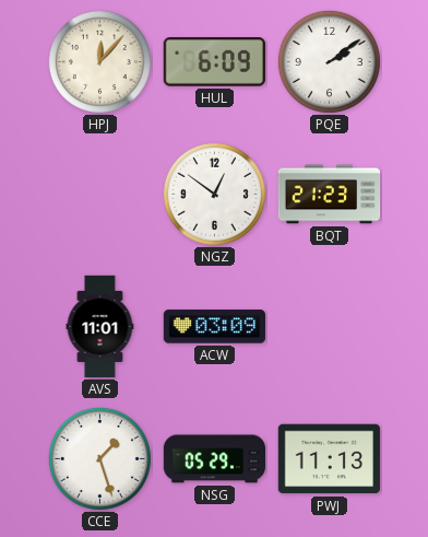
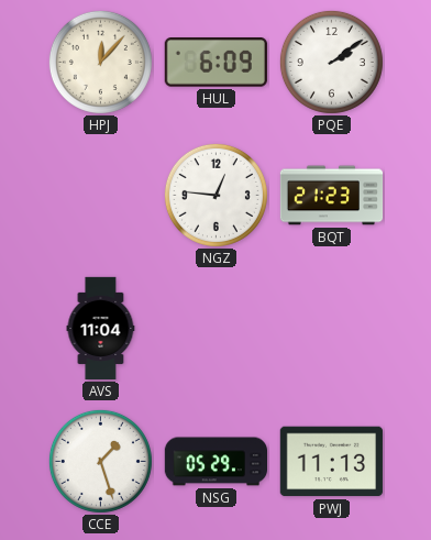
NGZ: 12:51 -> 12:46 (215, 195)
AVS: 11:01 -> 11:04 (101, 329)
ACW: 03:09 -> none (214, 327)
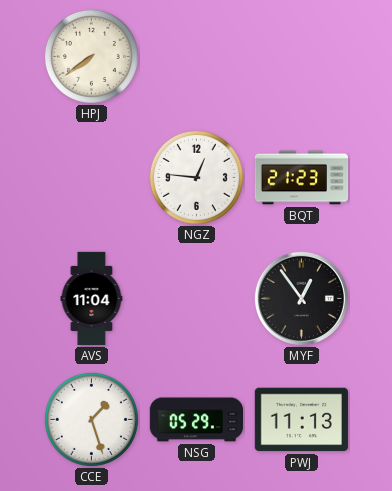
HPJ: 12:07 -> 7:39 (91, 56)
HUL: 6:09 -> none (215, 63)
PQE: 2:09 -> none (331, 62)
MYF: none -> 12:54 (301, 298)
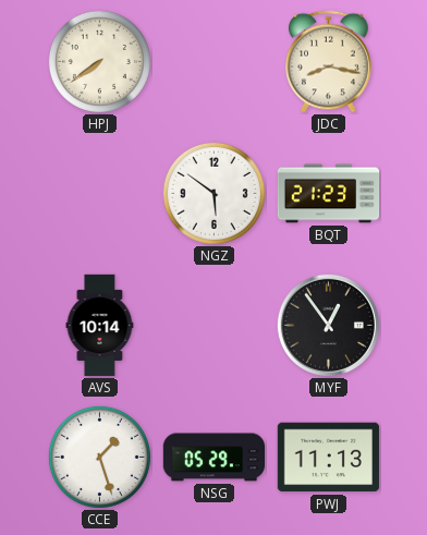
JDC: none -> 8:17 (329, 62)
NGZ: 12:46 -> 5:51 (213, 193)
AVS: 11:04 -> 10:14 (100, 326)
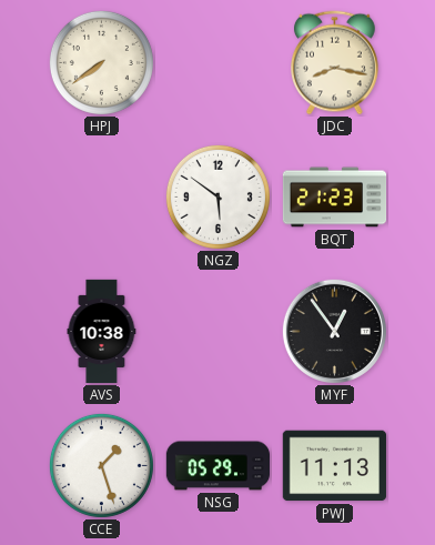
AVS: 10:14 -> 10:38 (102, 332)
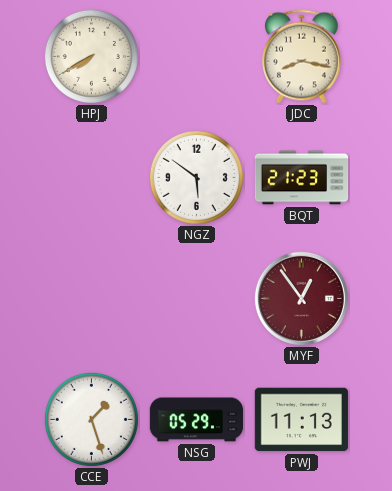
HPJ: 7:39 -> 7:40 (91, 56)
AVS: 10:38 -> none (102, 332)
MYF dial: black -> burgundy (301, 298)
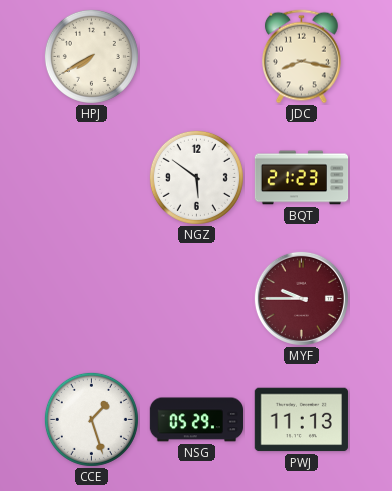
MYF: 12:54 -> 9:45 (301, 298)
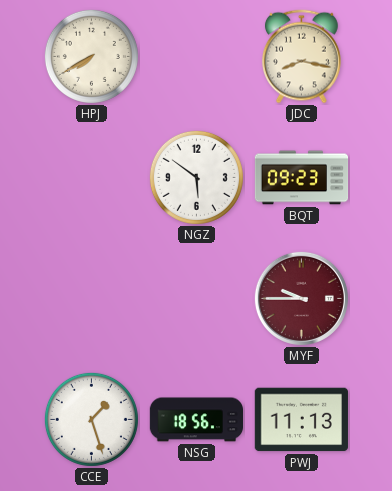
BQT: 21:23 -> 09:23 (302, 178)
NSG: 05:29 -> 18:56 (196, 420)
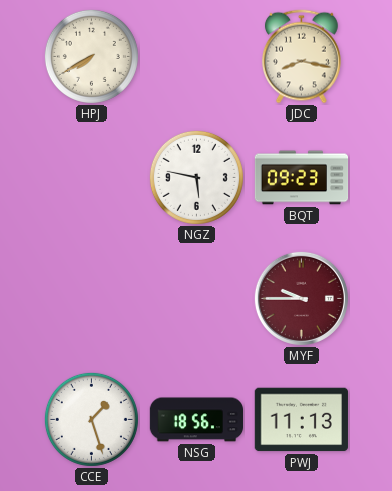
NGZ: 5:51 -> 5:47 (196, 177)
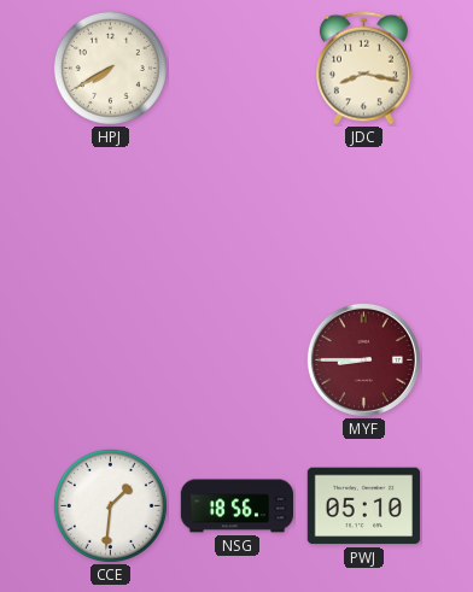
NGZ: 5:47 -> none (196, 177)
BQT: 09:23 -> none (302, 178)
MYF: 9:45 -> 8:45 (363, 359)
CCE: 1:27 -> 1:31 (110, 505)
PWJ: 11:13 -> 05:10 (363, 506)
